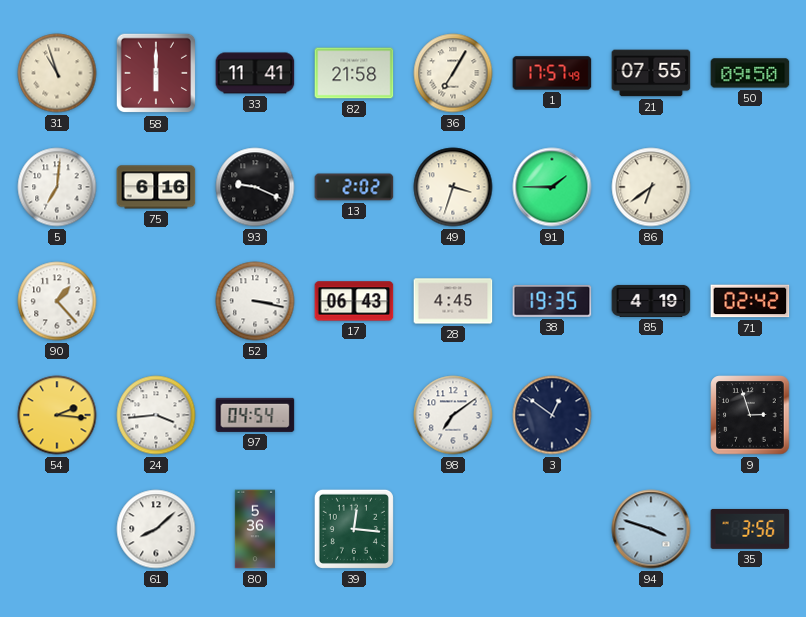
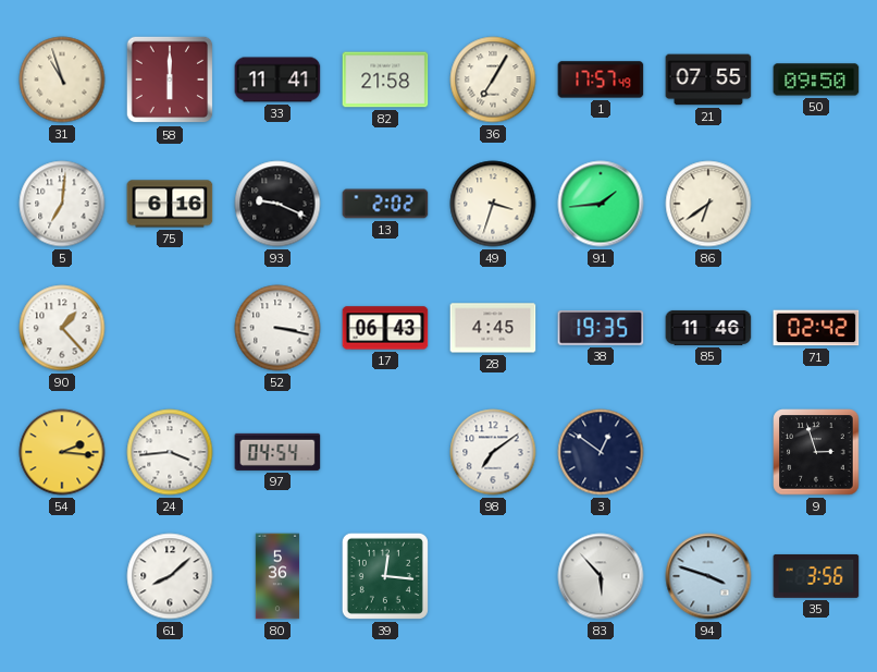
91: 1:45 -> 1:44 (601, 204)
85: 4:19 -> 11:46 (708, 328)
83: none -> 5:53 (601, 576)
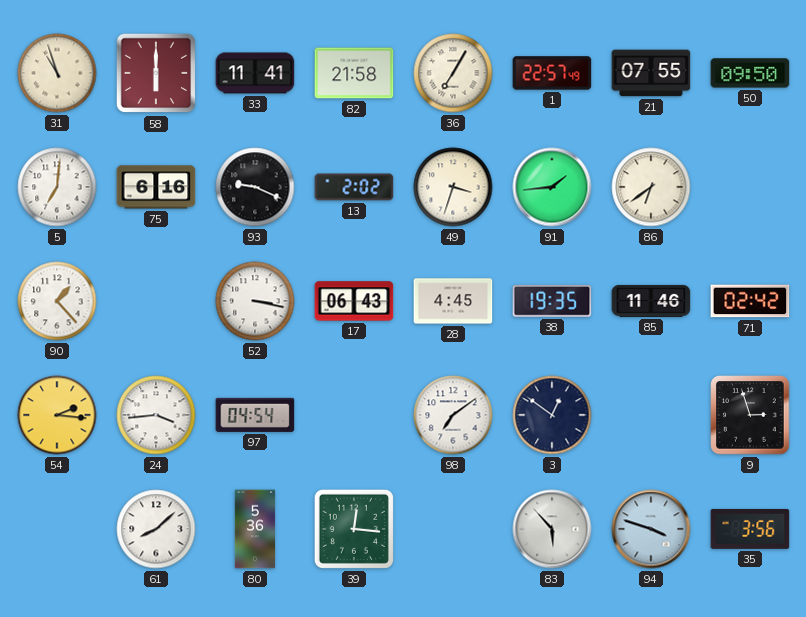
1: 17:57 -> 22:57 (552, 73)
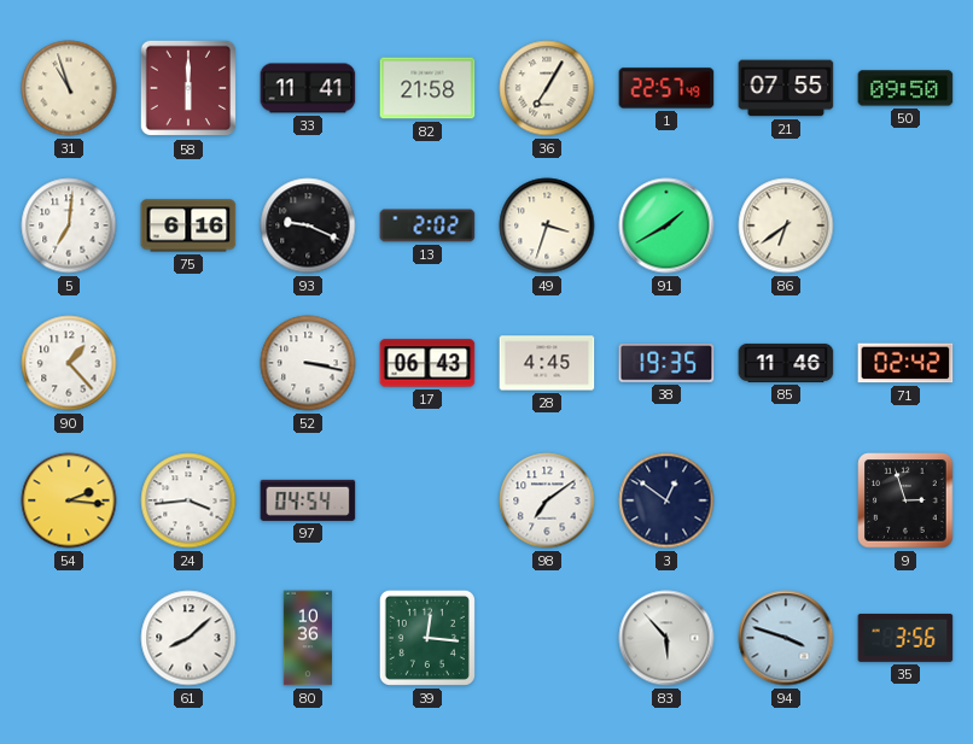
91: 1:44 -> 1:40 (666, 225)
80: 5:36 -> 10:36 (308, 638)
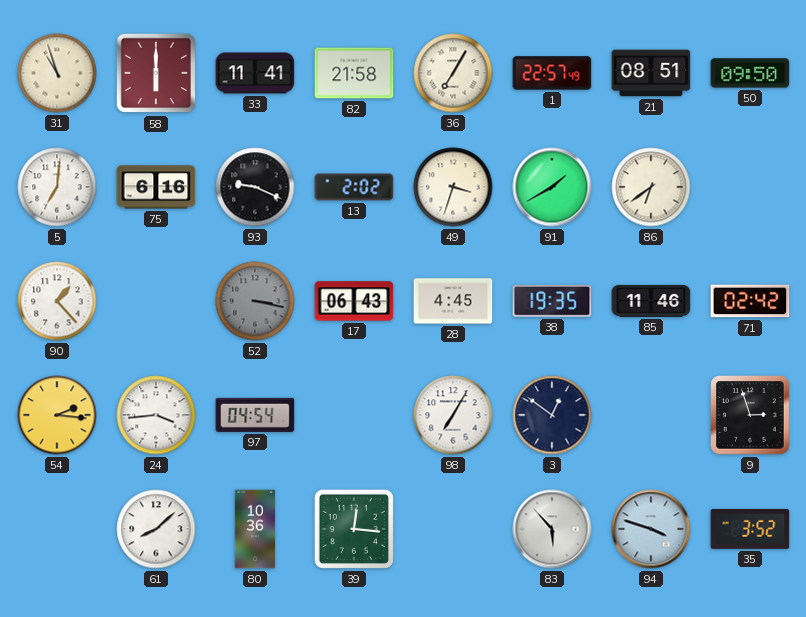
21: 07:55 -> 08:51 (651, 73)
52 dial: white -> grey (255, 301)
98: 7:09 -> 7:05 (453, 415)
35: 3:56 -> 3:52 (750, 529)
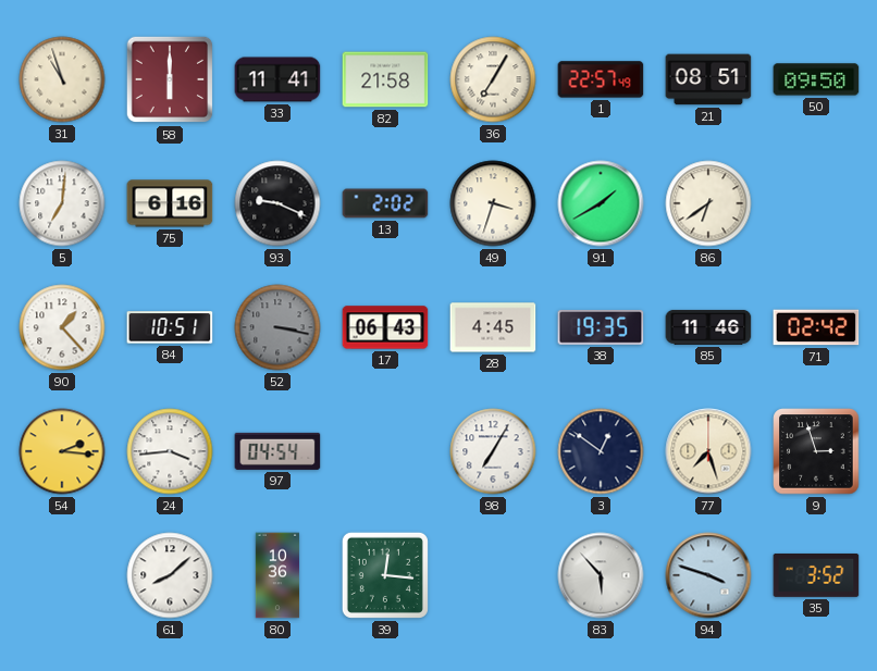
84: none -> 10:51 (170, 327)
77: none -> 7:27 (708, 451)
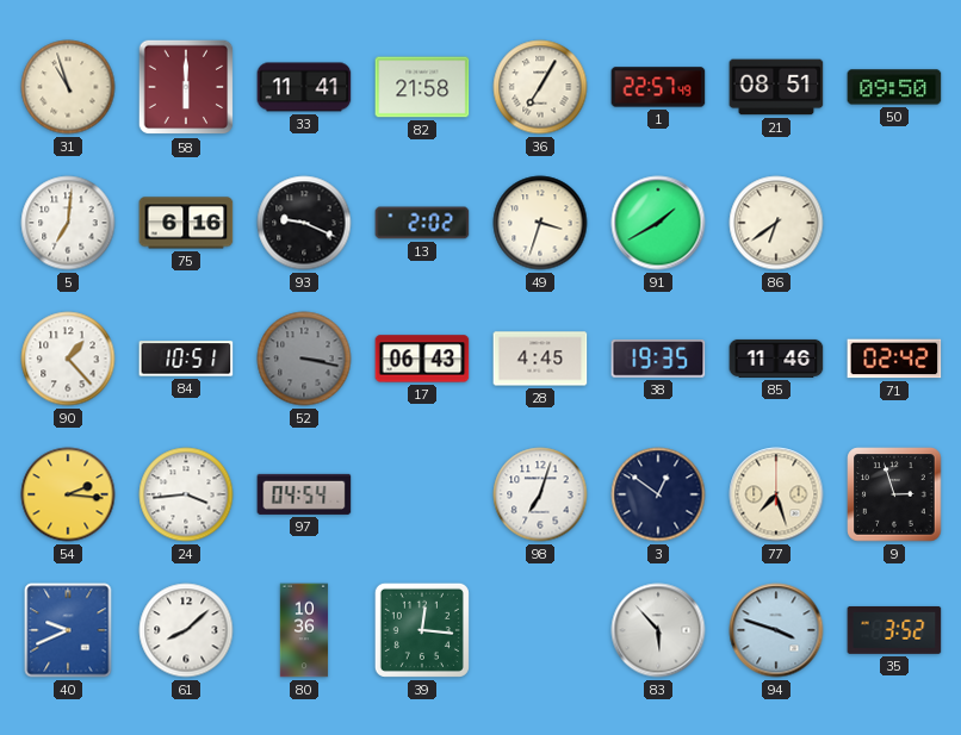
98: 7:05 -> 7:03 (540, 494)
40: none -> 9:41 (68, 630)
